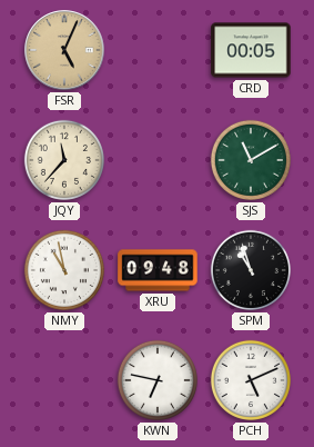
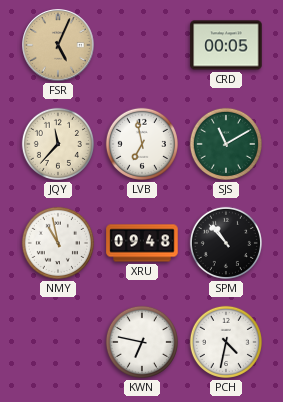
LVB: none -> 6:58 (142, 144)
SPM: 10:57 -> 10:53 (226, 243)
PCH: 5:11 -> 4:32 (226, 342)
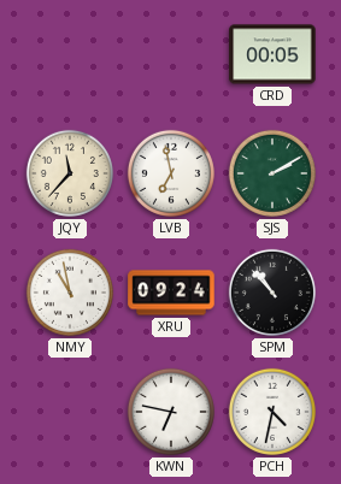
FSR: 5:04 -> none (58, 45)
SJS: 11:10 -> 2:10 (272, 173)
XRU: 09:48 -> 09:24 (171, 293)
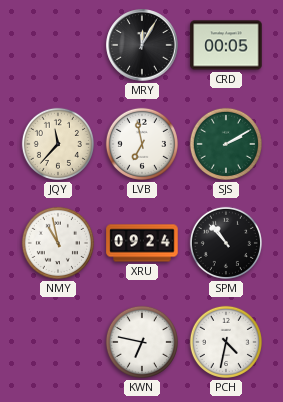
MRY: none -> 12:05 (142, 45)
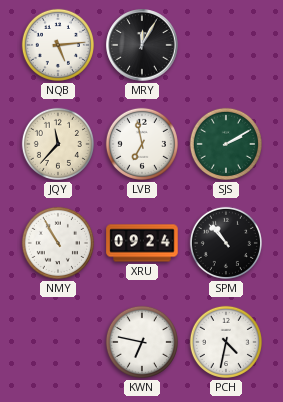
NQB: none -> 5:14 (58, 45)
CRD: 00:05 -> none (226, 45)
NMY: 10:58 -> 10:55 (58, 243)
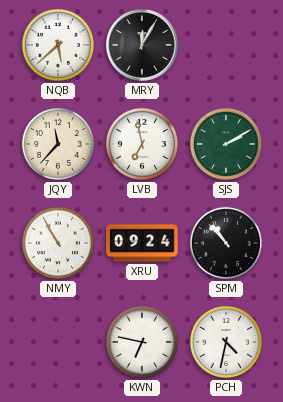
NQB: 5:14 -> 5:38 (58, 45)
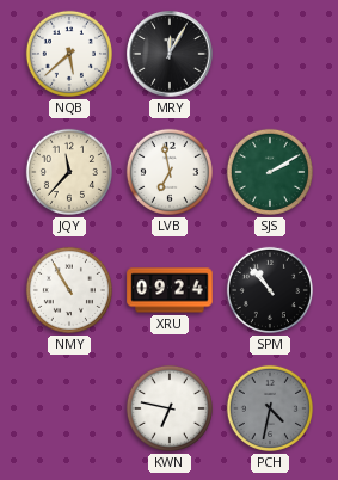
PCH dial: white -> grey (270, 408)
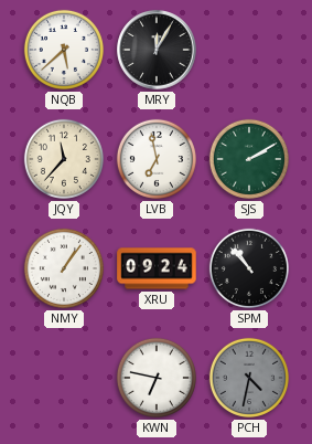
NMY: 10:55 -> 1:06 (64, 268)
